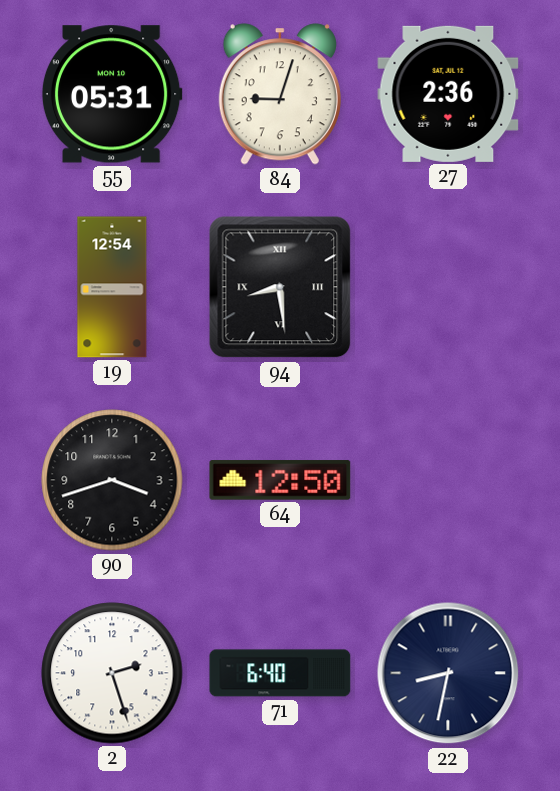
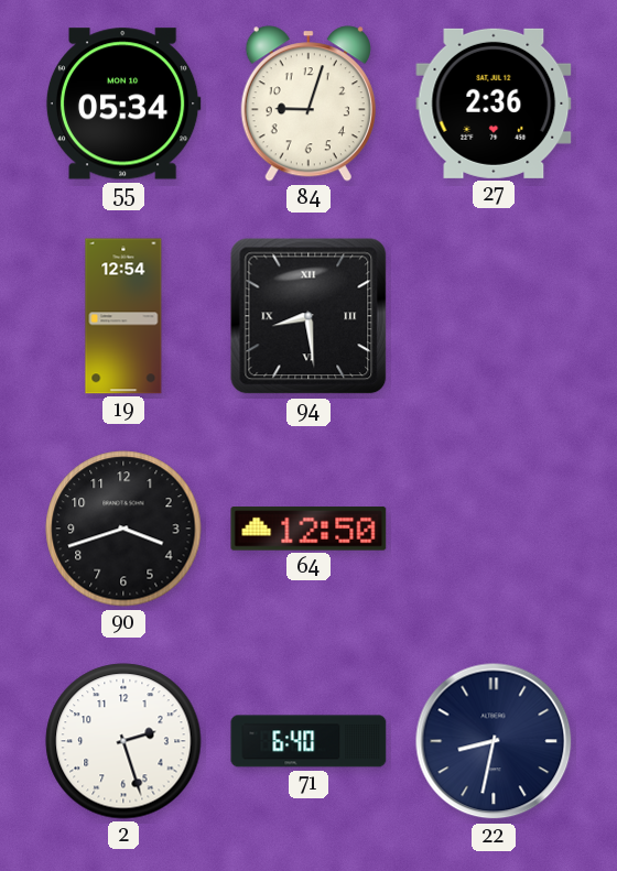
55: 05:31 -> 05:34 (123, 104)
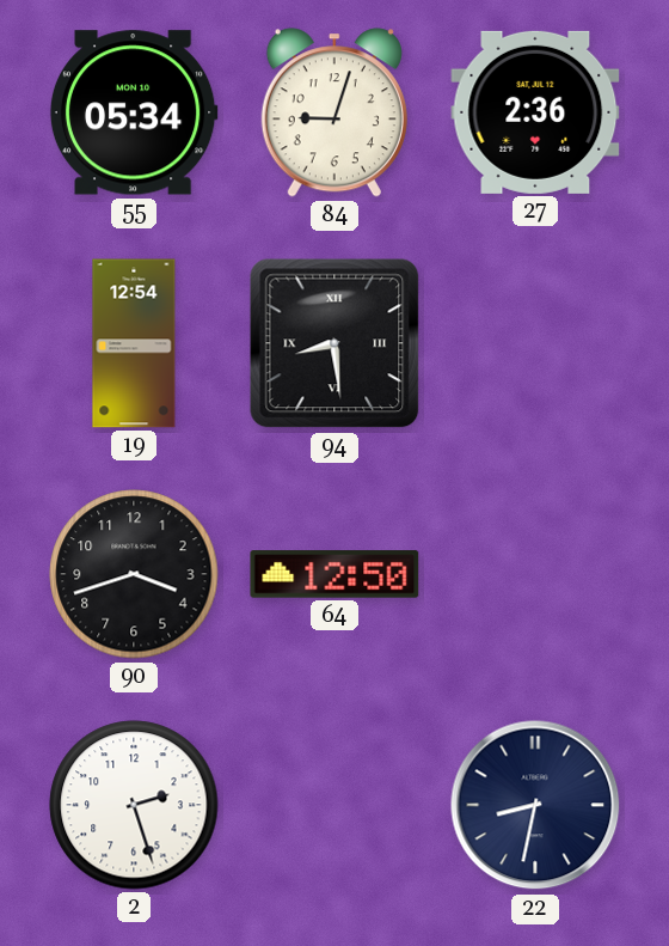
71: 6:40 -> none (308, 741)
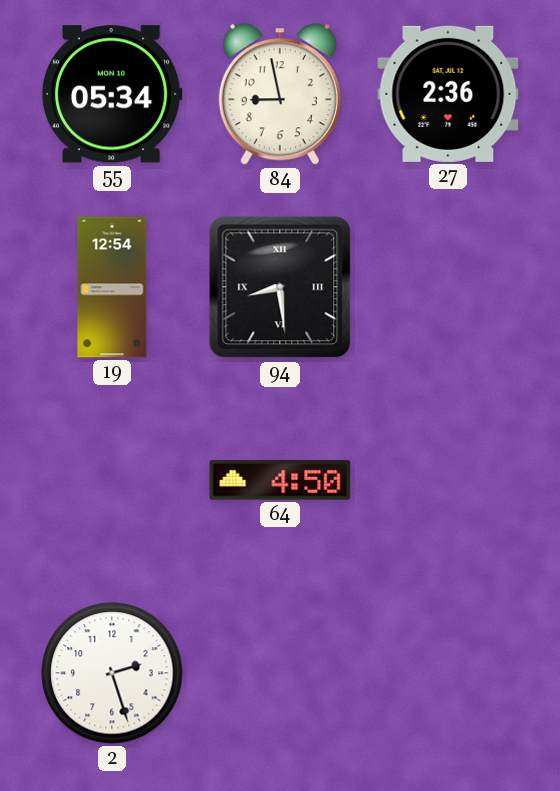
84: 9:03 -> 8:58 (280, 94)
90: 3:42 -> none (134, 574)
64: 12:50 -> 4:50 (280, 480)
22: 8:32 -> none (535, 805)
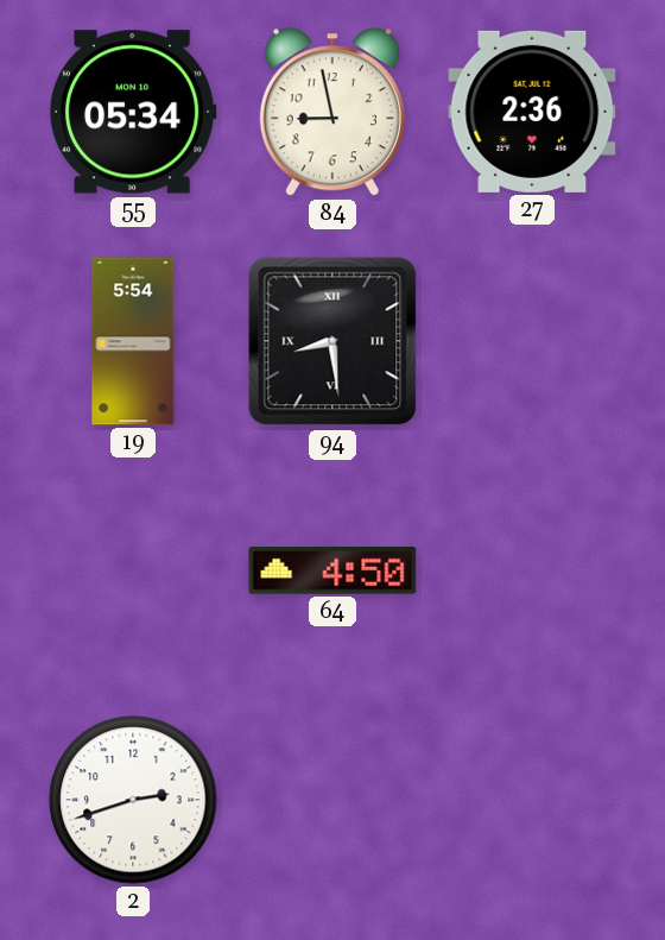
19: 12:54 -> 5:54 (133, 341)
2: 2:27 -> 2:42 (133, 800)
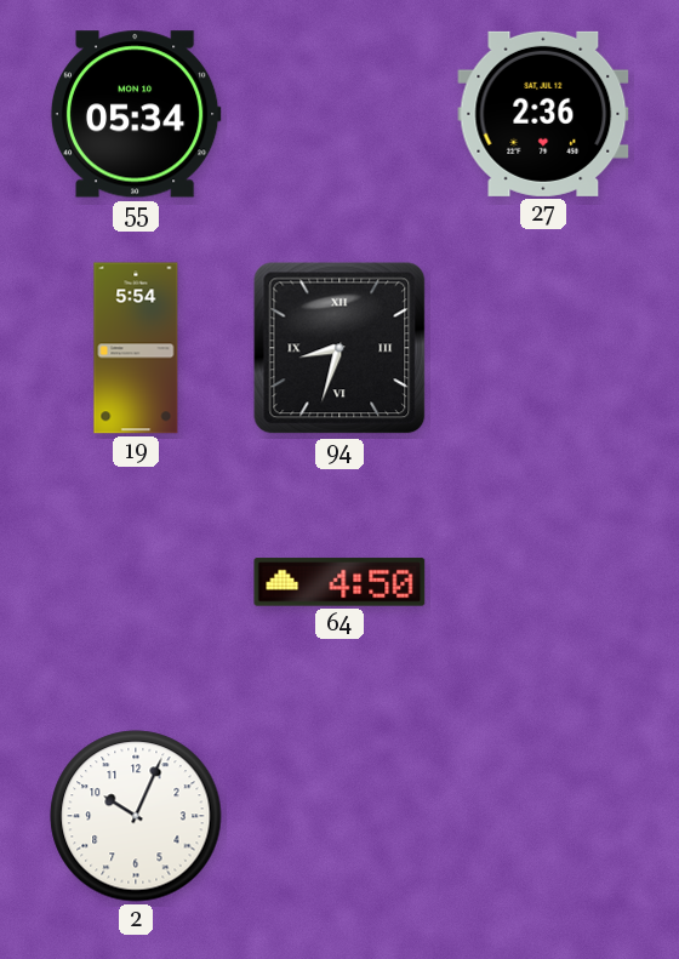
84: 8:58 -> none (332, 112)
94: 8:29 -> 8:33 (339, 348)
2: 2:42 -> 10:04 (136, 816)
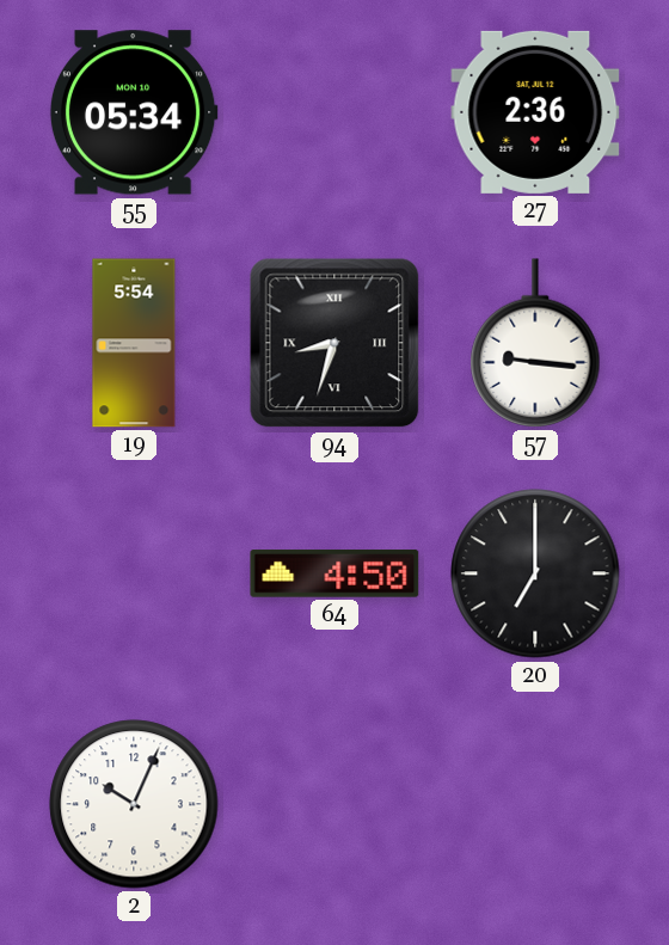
57: none -> 9:16 (535, 343)
20: none -> 7:00 (535, 573)
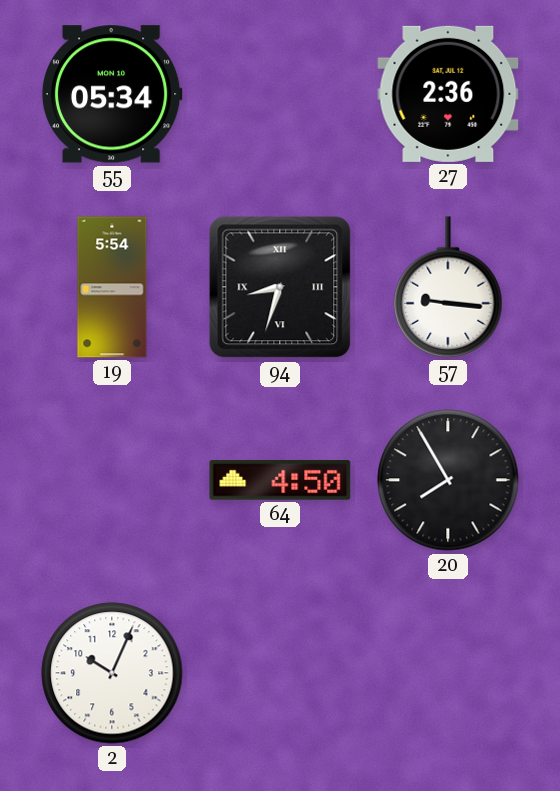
20: 7:00 -> 7:55 (448, 480)
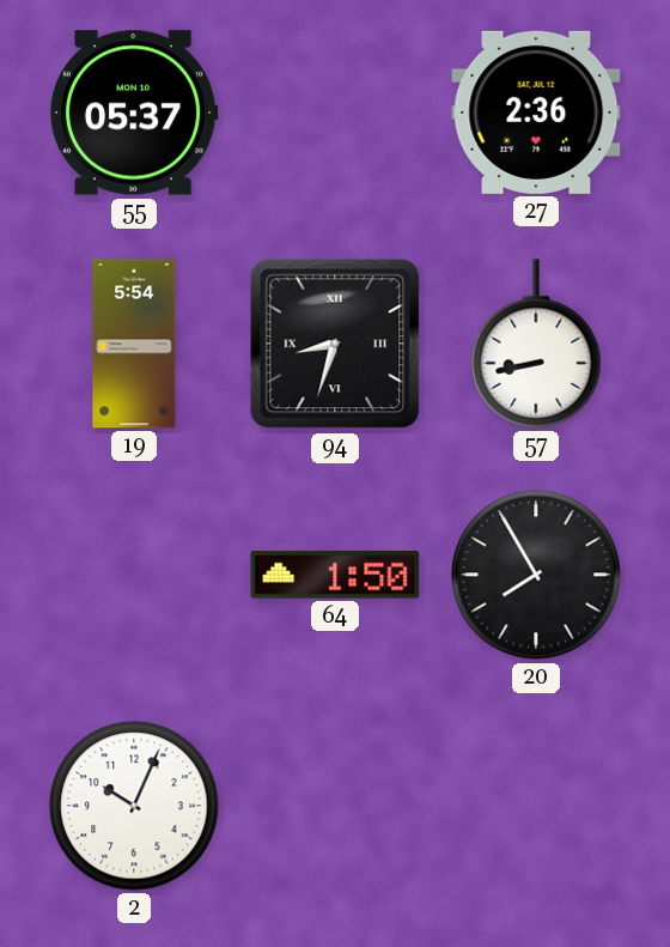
55: 05:34 -> 05:37 (134, 113)
57: 9:16 -> 8:43 (536, 344)
64: 4:50 -> 1:50 (335, 575)
